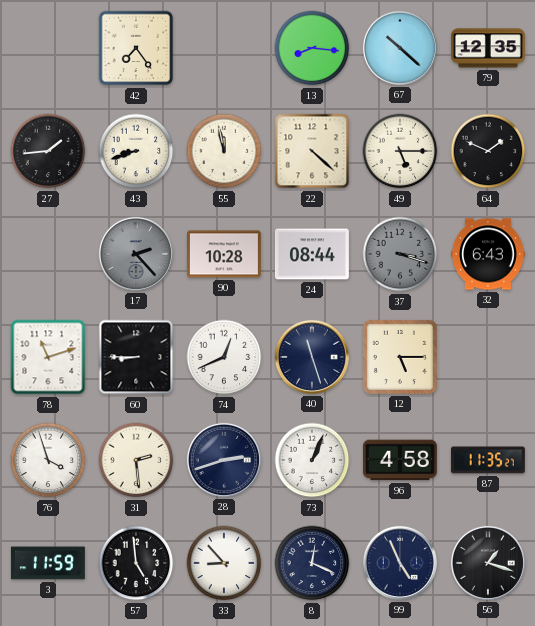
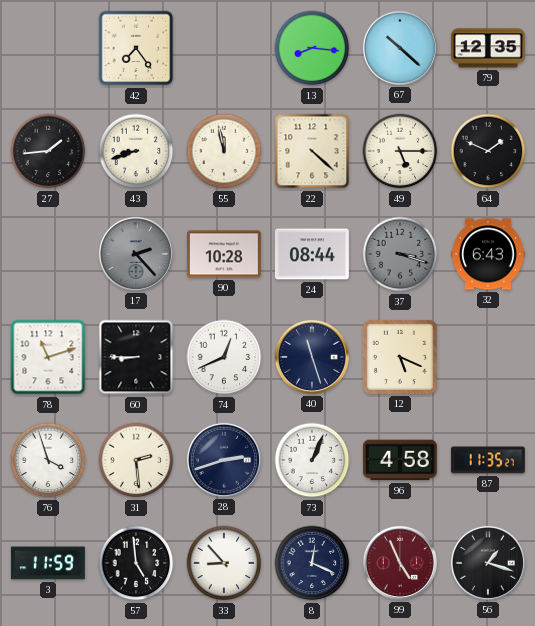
12: 5:15 -> 5:19 (400, 357)
99 dial: navy -> burgundy (400, 563)
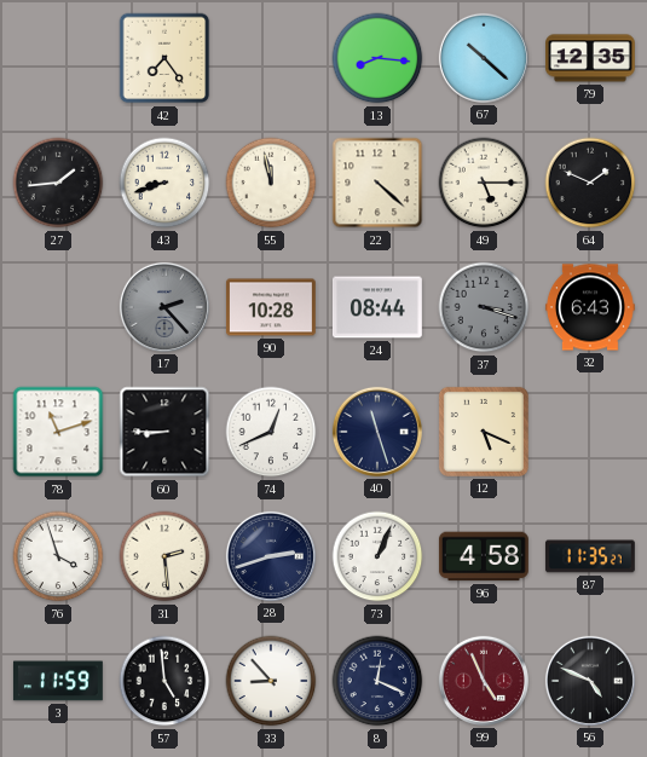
56: 1:18 -> 4:49 (590, 681)
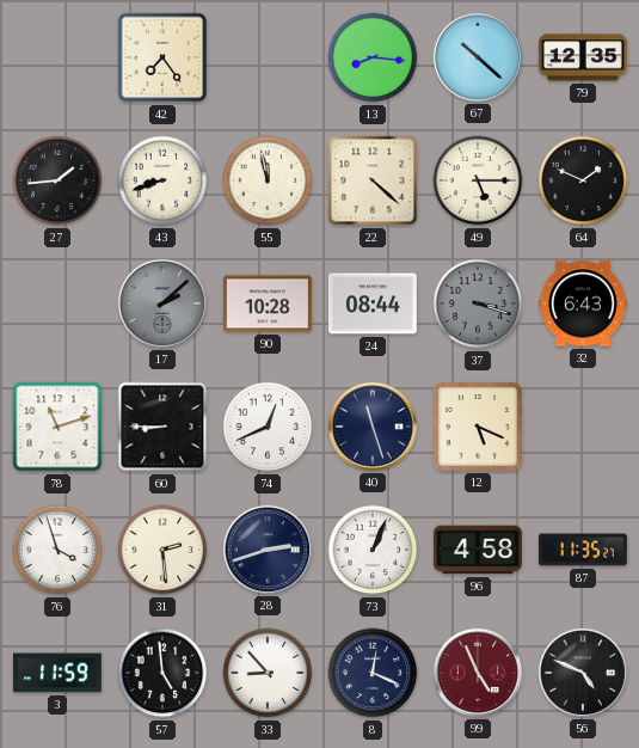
17: 2:23 -> 2:08 (162, 304)
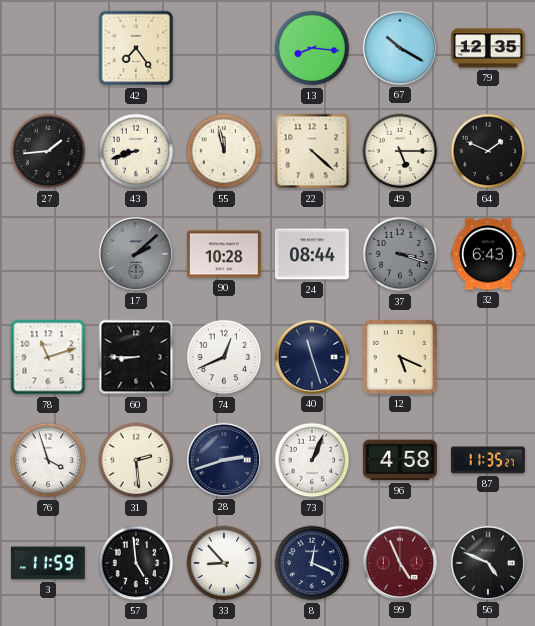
67: 10:22 -> 10:20 (400, 48)
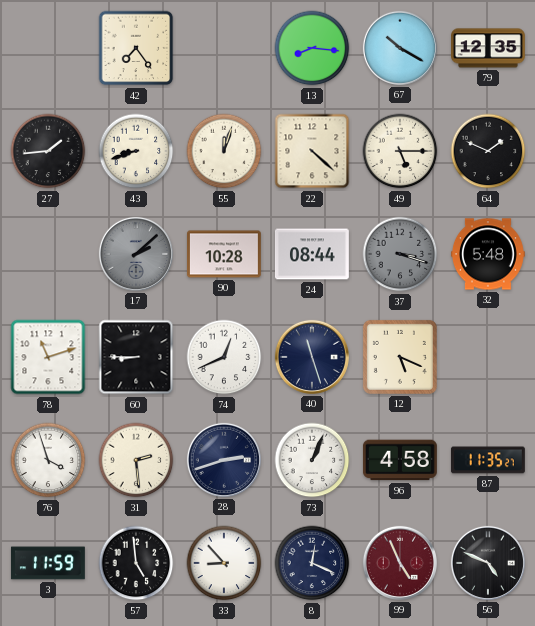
55: 11:58 -> 12:03 (224, 151)
32: 6:43 -> 5:48 (488, 254)
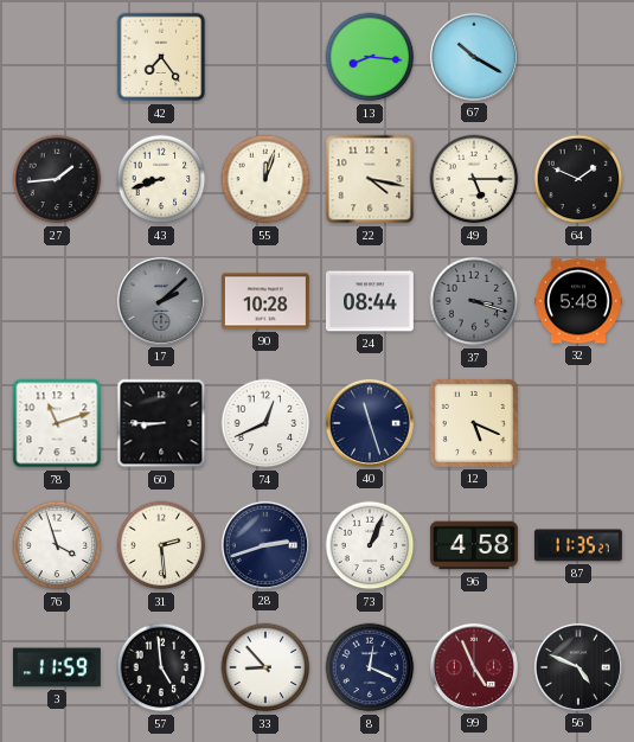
79: 12:35 -> none (489, 48)
22: 4:22 -> 4:17 (370, 179)
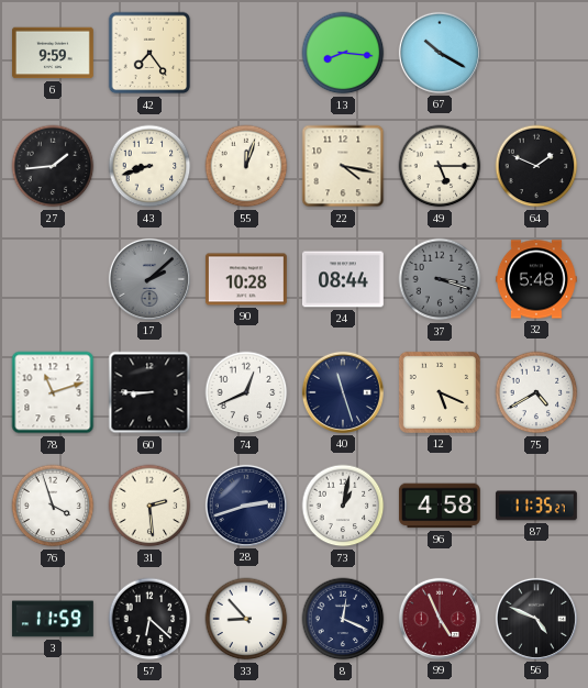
6: none -> 9:59 (54, 53)
75: none -> 4:40 (536, 392)
73: 1:04 -> 1:02 (343, 506)
57: 4:59 -> 6:22 (149, 619)
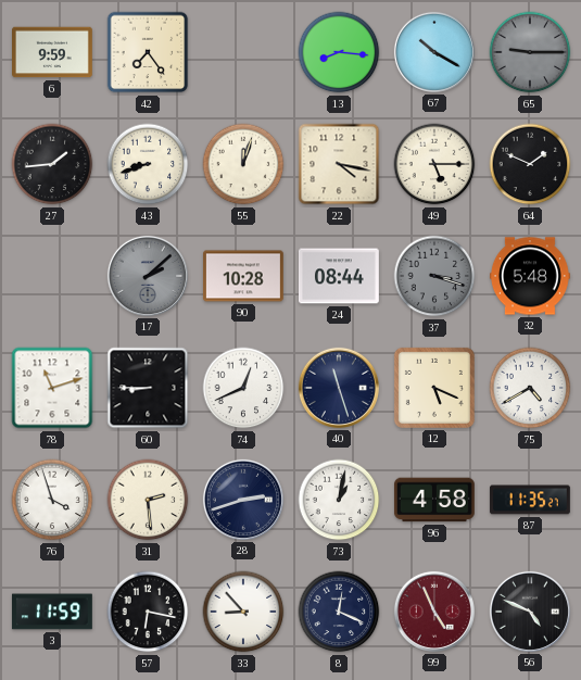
65: none -> 9:15 (530, 52)
57: 6:22 -> 6:17 (148, 612)
